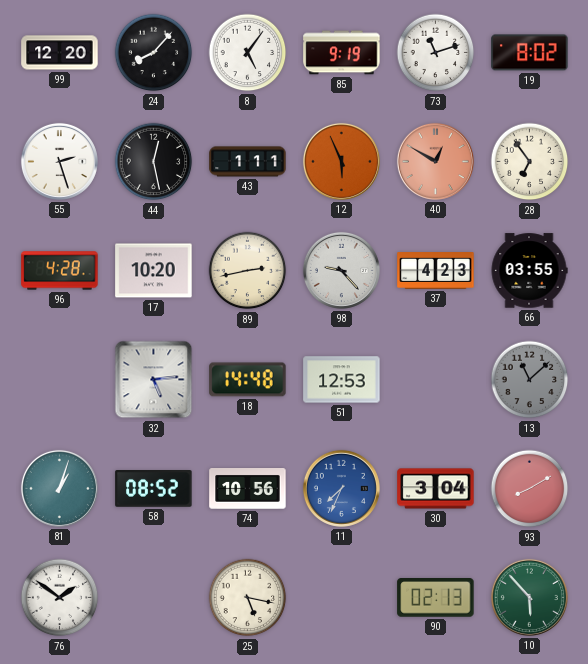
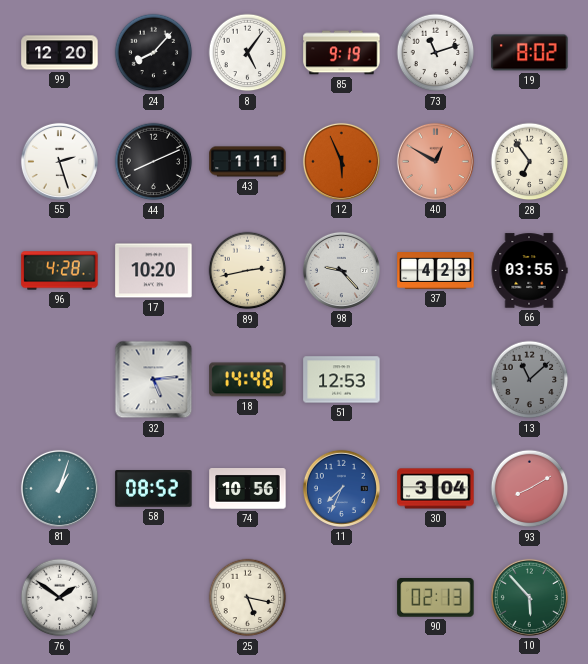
44: 12:28 -> 8:11 (154, 162)
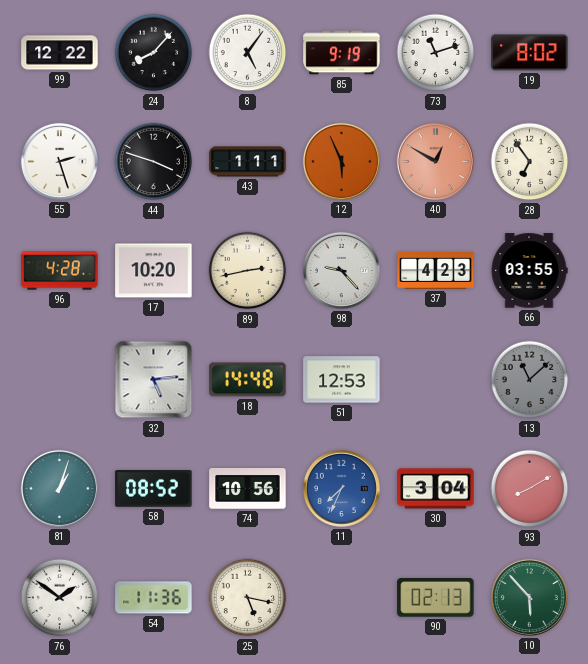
99: 12:20 -> 12:22 (60, 53)
44: 8:11 -> 3:48 (154, 162)
54: none -> 11:36 (154, 598)
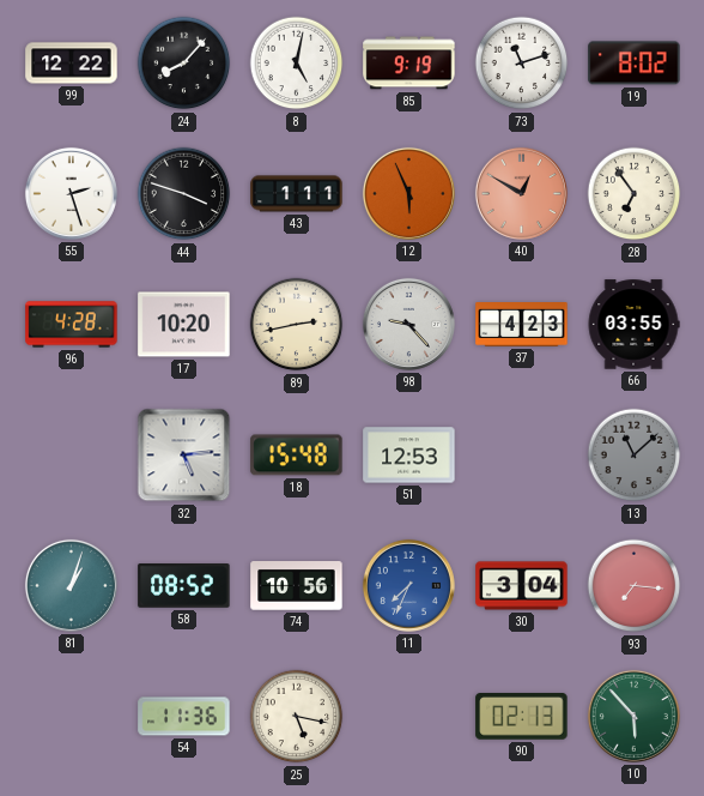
8: 5:06 -> 5:02 (297, 64)
18: 14:48 -> 15:48 (297, 456)
93: 8:10 -> 7:16 (635, 586)
76: 1:51 -> none (60, 598)
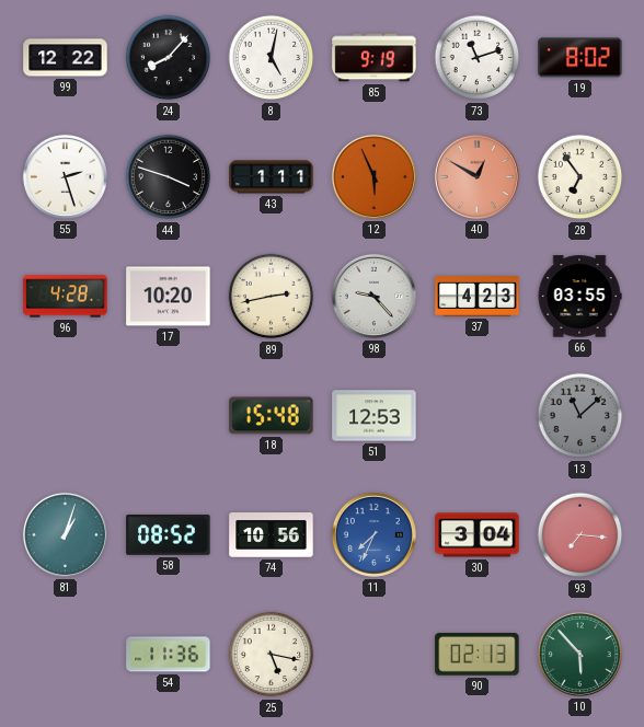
32: 5:14 -> none (184, 456)
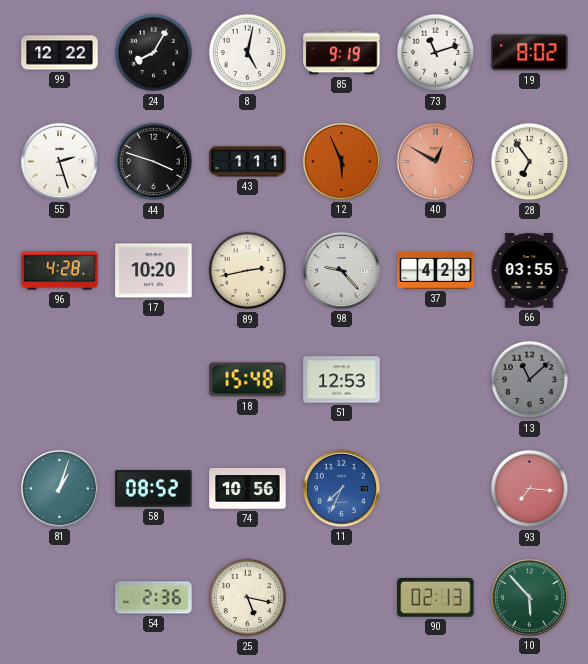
24: 8:07 -> 8:05 (154, 53)
30: 3:04 -> none (478, 535)
54: 11:36 -> 2:36 (154, 598)
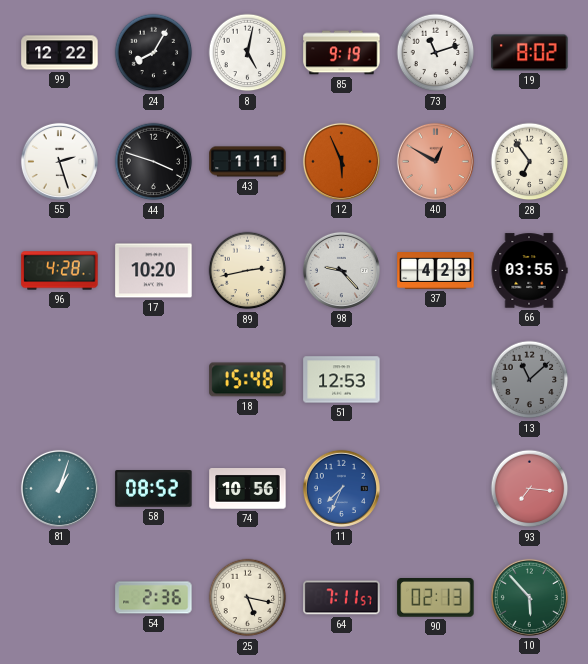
64: none -> 7:11 (342, 598)
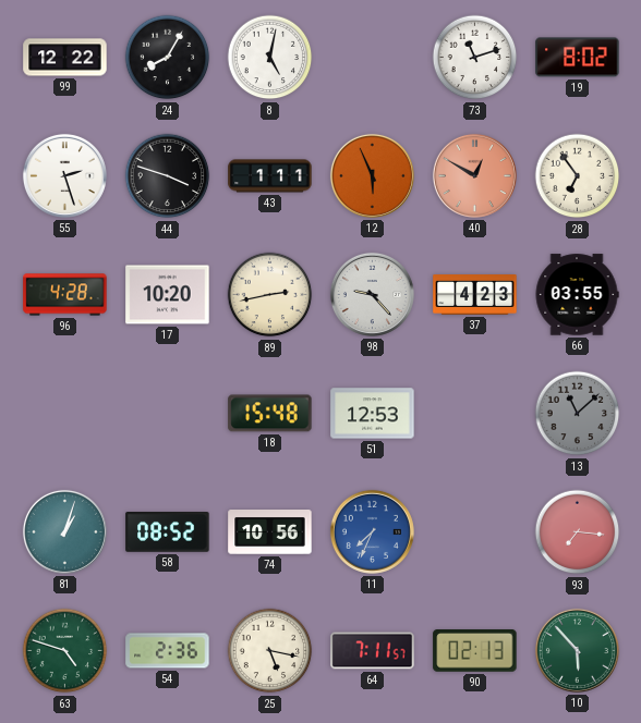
85: 9:19 -> none (342, 53)
63: none -> 4:48 (65, 651)
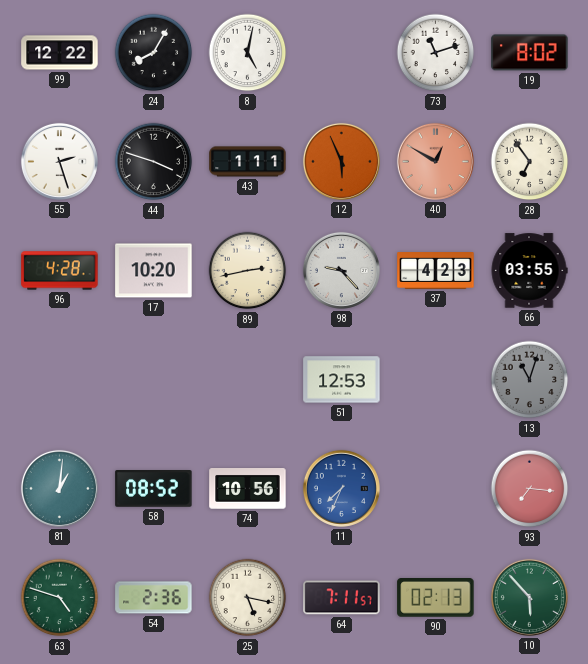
18: 15:48 -> none (270, 414)
13: 11:08 -> 11:03 (530, 380)
81: 1:03 -> 1:01 (59, 488)
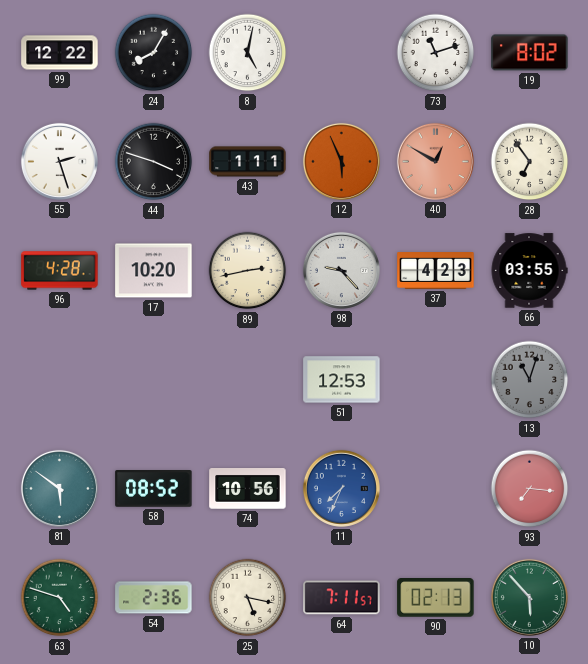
81: 1:01 -> 5:51 (59, 488)
